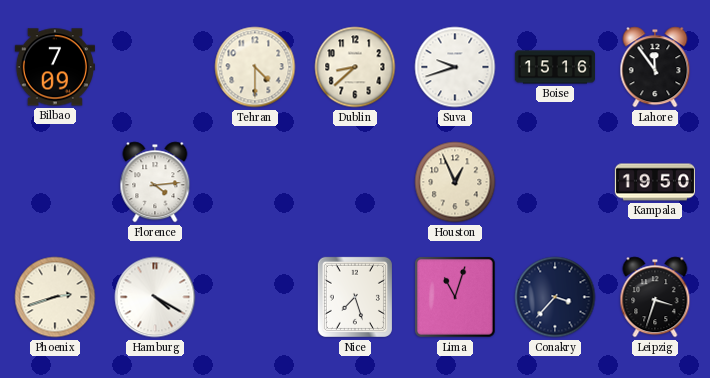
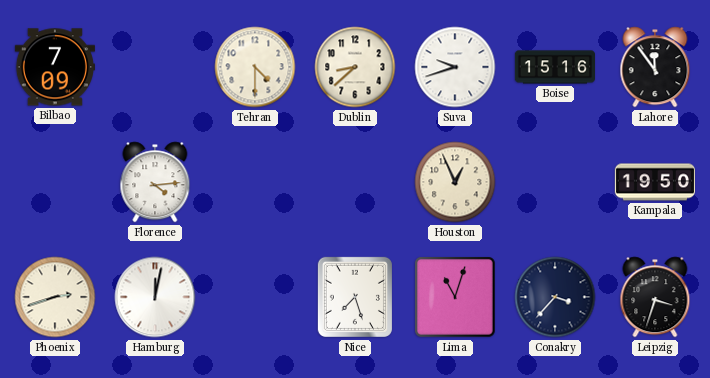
Hamburg: 4:20 -> 12:02 (155, 297)
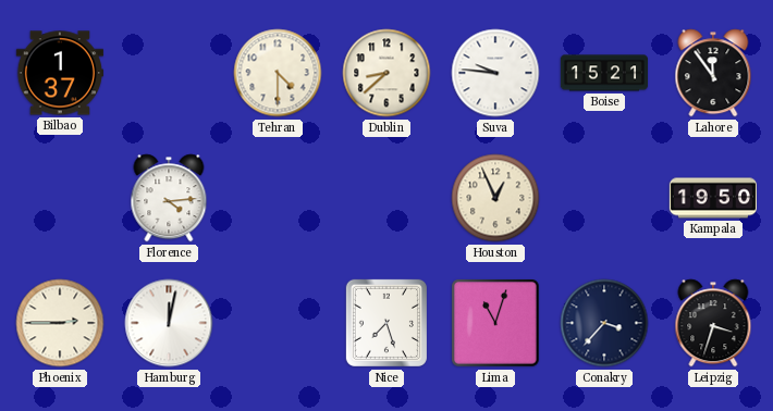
Bilbao: 7:09 -> 1:37 (60, 73)
Suva: 9:42 -> 9:46 (495, 73)
Boise: 15:16 -> 15:21 (603, 73)
Phoenix: 2:42 -> 2:45 (60, 323)
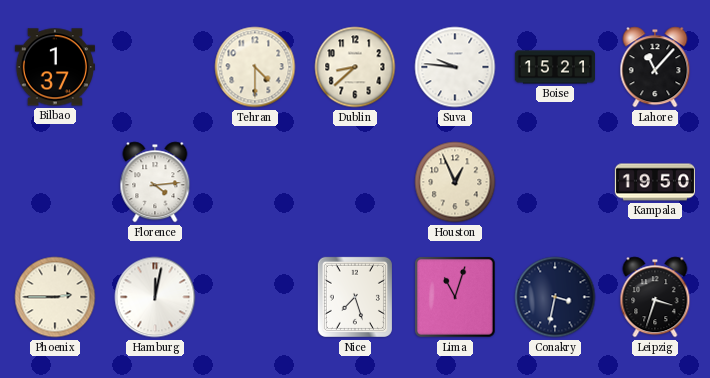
Lahore: 11:54 -> 11:07 (655, 67)
Conakry: 3:37 -> 3:32 (555, 297)
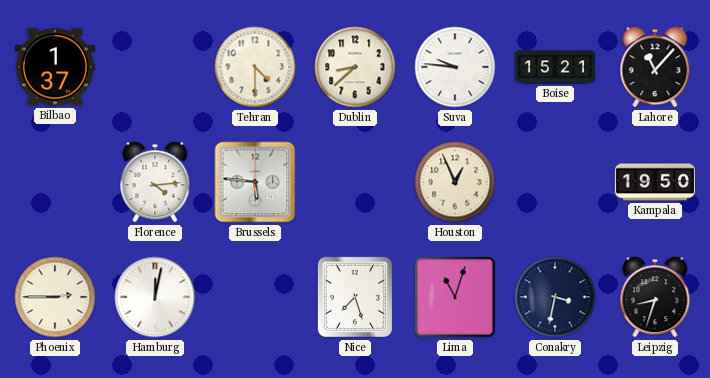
Brussels: none -> 5:46 (255, 182)
Leipzig: 3:33 -> 8:33 (655, 297)
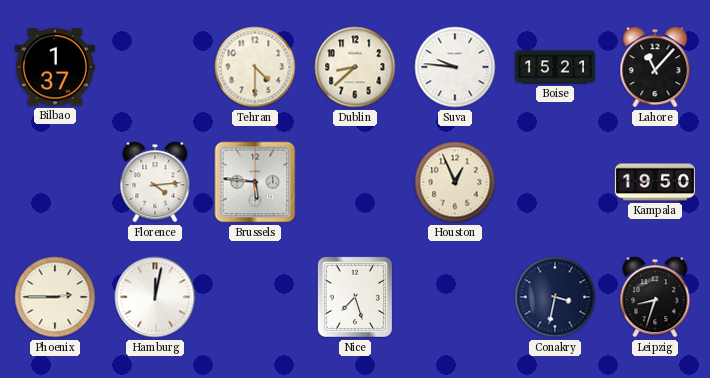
Lima: 11:03 -> none (456, 298)
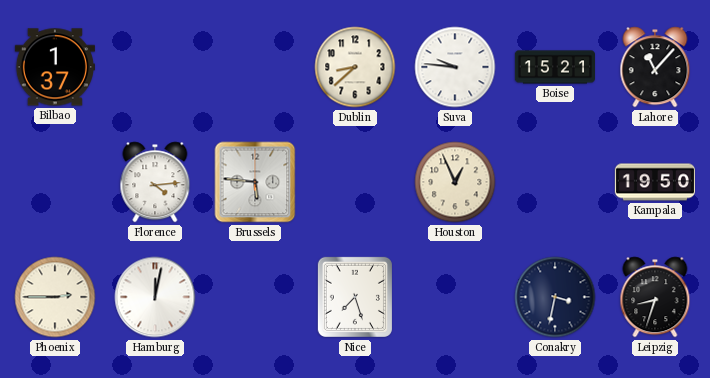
Tehran: 4:30 -> none (255, 67)
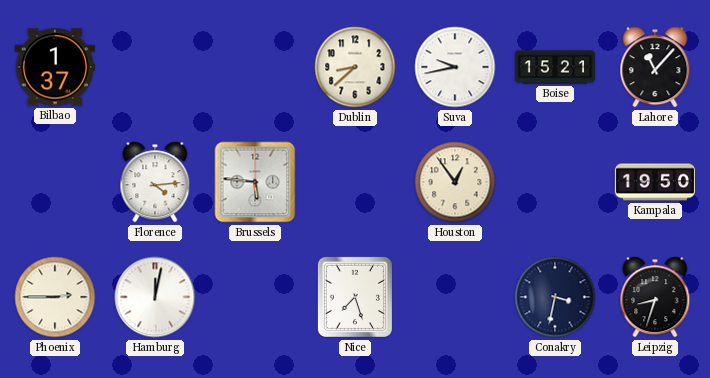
Suva: 9:46 -> 9:43 (455, 67)
Houston: 12:56 -> 12:54 (455, 182)
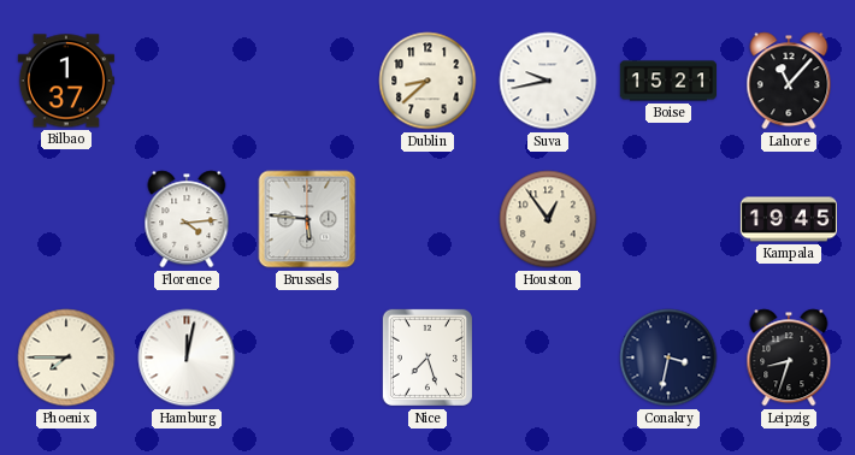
Kampala: 19:50 -> 19:45 (788, 219)
Phoenix: 2:45 -> 7:45 (66, 357)
